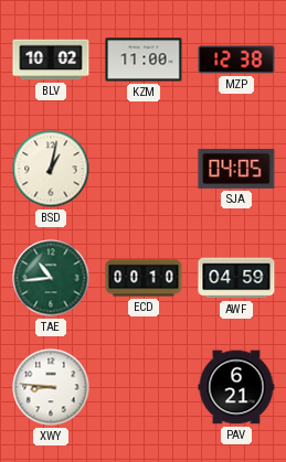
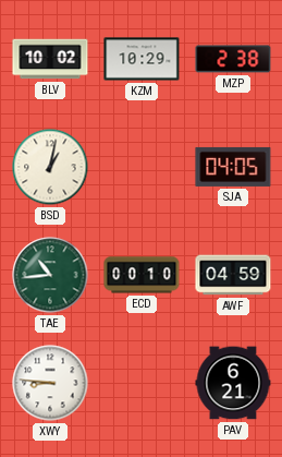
KZM: 11:00 -> 10:29 (142, 59)
MZP: 12:38 -> 2:38 (233, 59)
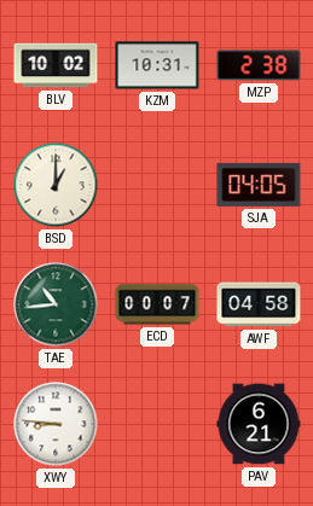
KZM: 10:29 -> 10:31 (157, 65)
BSD: 1:02 -> 1:00 (56, 185)
ECD: 00:10 -> 00:07 (157, 304)
AWF: 04:59 -> 04:58 (259, 304)
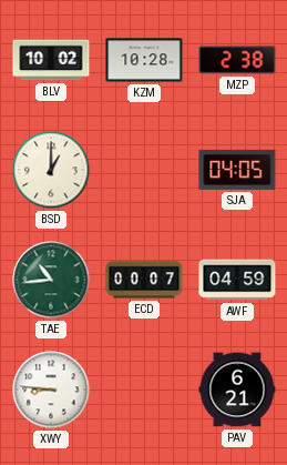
KZM: 10:31 -> 10:28 (144, 60)
AWF: 04:58 -> 04:59 (237, 280)
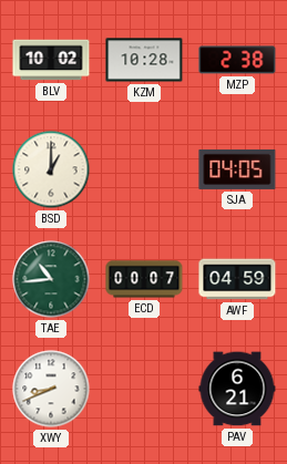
XWY: 8:46 -> 8:41 (51, 389)
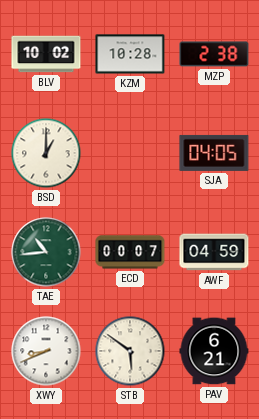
STB: none -> 5:51 (130, 351)
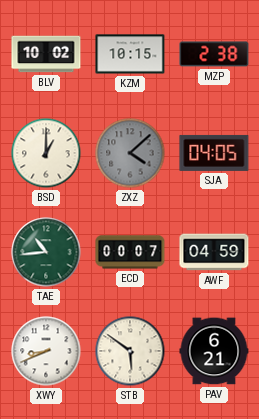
KZM: 10:28 -> 10:15 (130, 54)
ZXZ: none -> 4:08 (130, 153)
